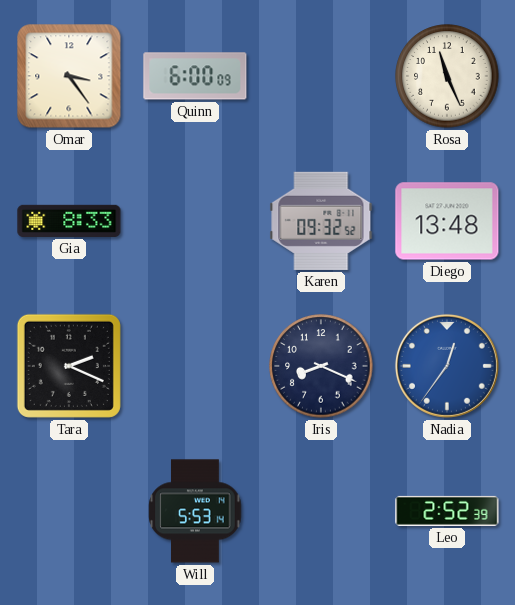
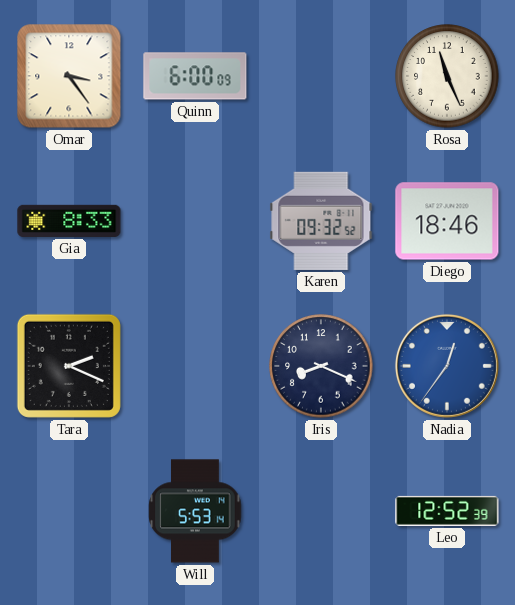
Diego: 13:48 -> 18:46 (447, 221)
Leo: 2:52 -> 12:52 (447, 511)
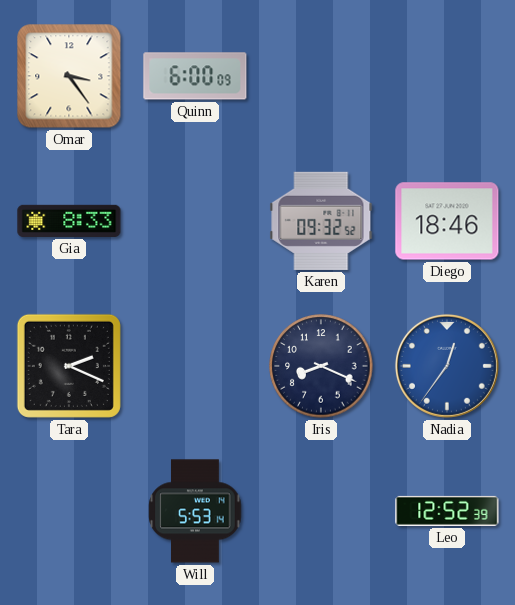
Rosa: 11:26 -> none (447, 76)
